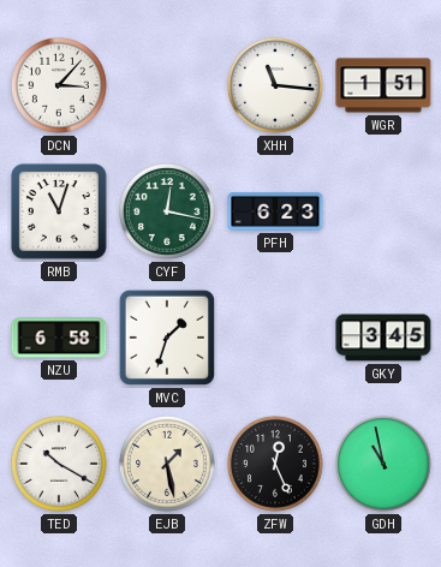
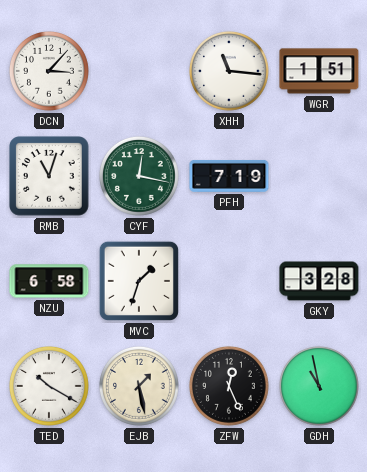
PFH: 6:23 -> 7:19 (229, 176)
GKY: 3:45 -> 3:28 (319, 281)
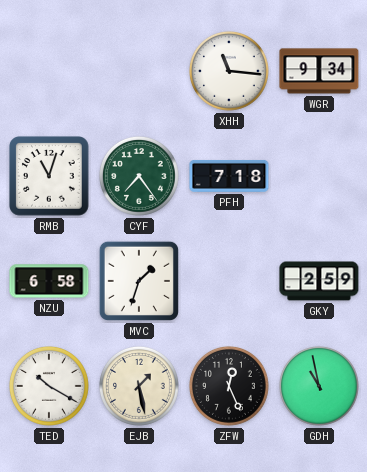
DCN: 3:07 -> none (49, 71)
WGR: 1:51 -> 9:34 (319, 71)
CYF: 12:17 -> 7:24 (139, 176)
PFH: 7:19 -> 7:18 (229, 176)
GKY: 3:28 -> 2:59 (319, 281)
